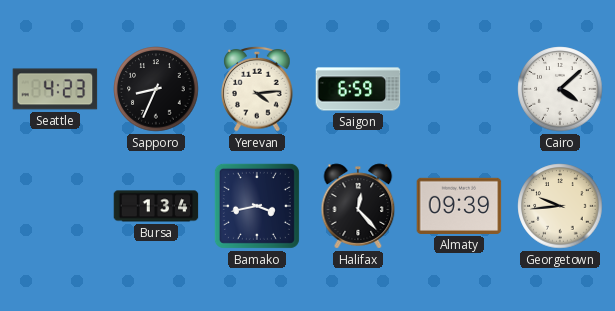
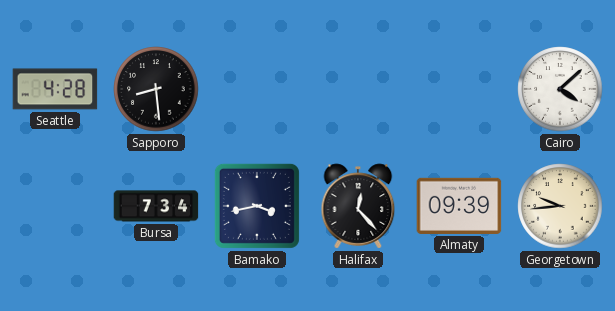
Seattle: 4:23 -> 4:28 (55, 89)
Sapporo: 8:34 -> 8:29 (156, 89)
Yerevan: 4:14 -> none (257, 89)
Saigon: 6:59 -> none (358, 89)
Bursa: 1:34 -> 7:34 (156, 206)
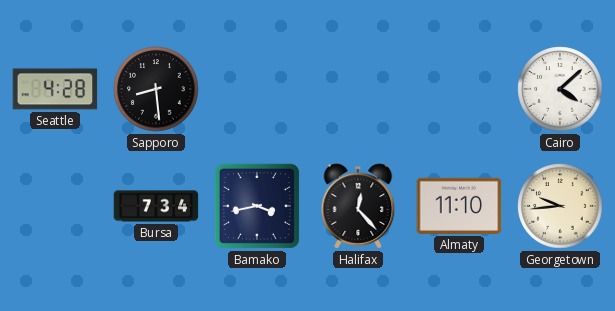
Almaty: 09:39 -> 11:10 (459, 206)
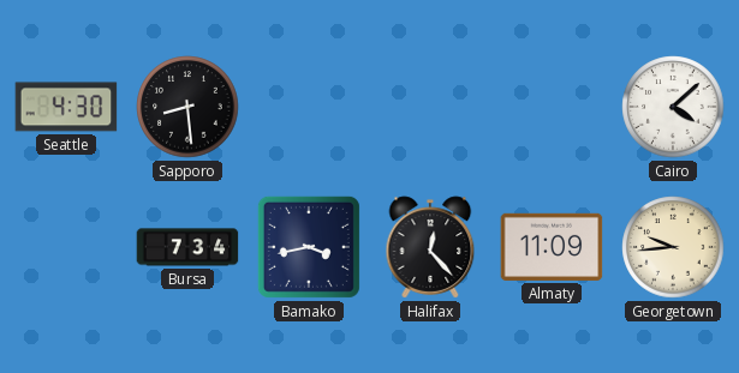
Seattle: 4:28 -> 4:30 (66, 107)
Almaty: 11:10 -> 11:09 (552, 247)
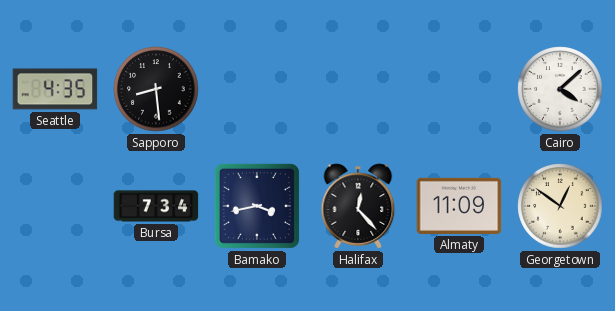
Seattle: 4:30 -> 4:35 (55, 89)
Georgetown: 9:44 -> 12:51 (560, 206)
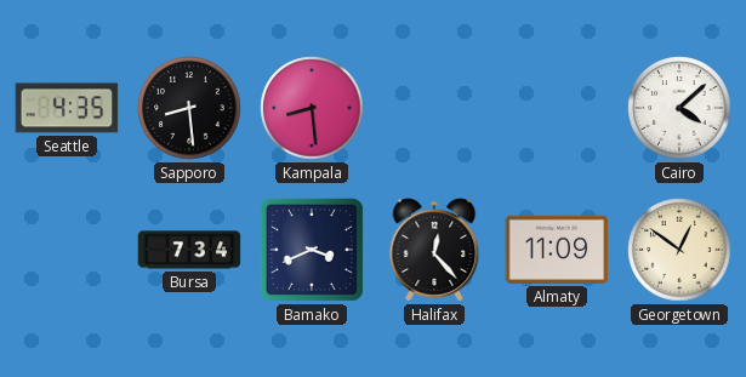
Kampala: none -> 8:29 (312, 108)
Bamako: 3:43 -> 3:41 (312, 250)
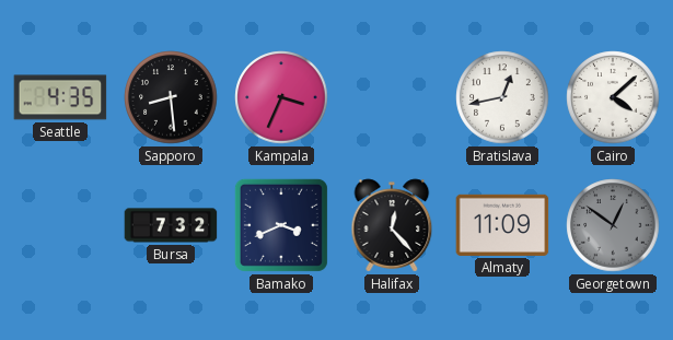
Kampala: 8:29 -> 3:34 (281, 97)
Bratislava: none -> 12:43 (502, 97)
Bursa: 7:34 -> 7:32 (171, 225)
Georgetown dial: cream -> grey (613, 225)
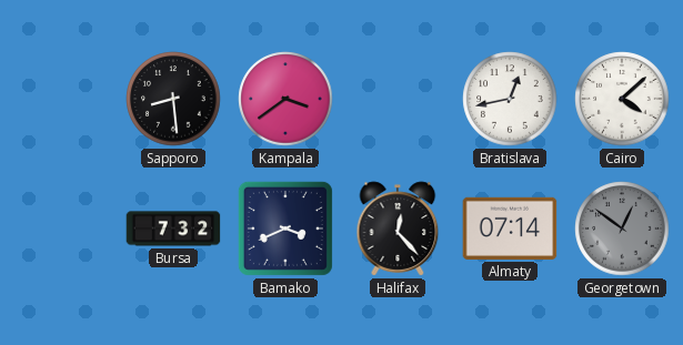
Seattle: 4:35 -> none (60, 97)
Kampala: 3:34 -> 3:39 (285, 99)
Almaty: 11:09 -> 07:14 (510, 229)
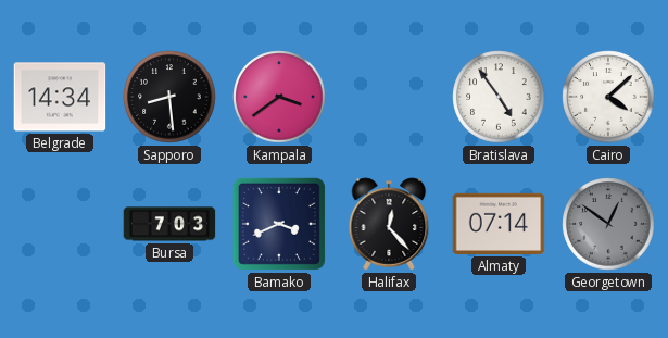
Belgrade: none -> 14:34 (60, 97)
Bratislava: 12:43 -> 4:54 (499, 97)
Bursa: 7:32 -> 7:03 (169, 224)
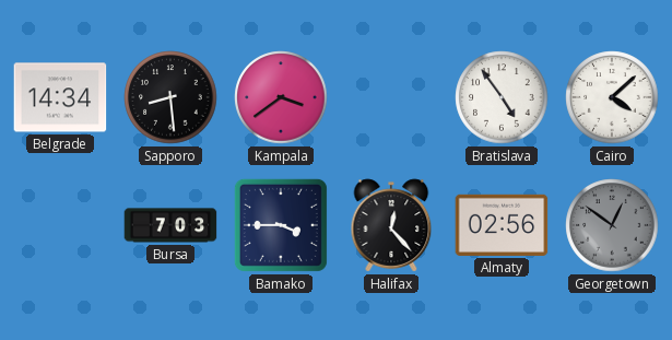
Bamako: 3:41 -> 3:45 (281, 225)
Almaty: 07:14 -> 02:56 (502, 225)
